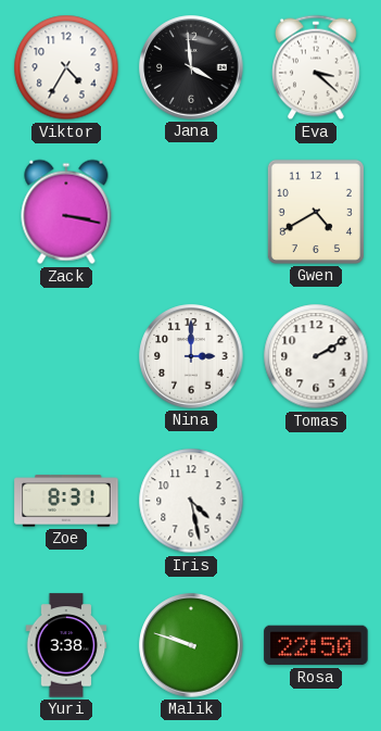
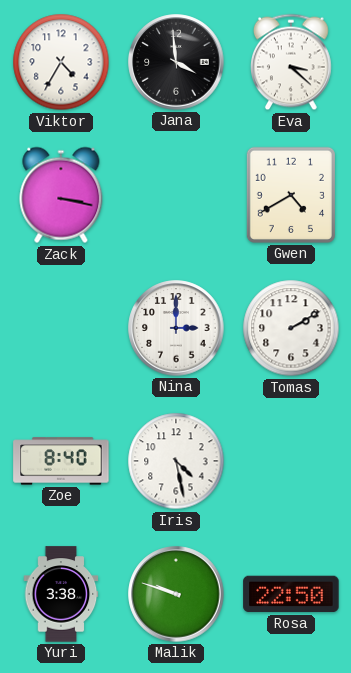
Zoe: 8:31 -> 8:40 (61, 461)
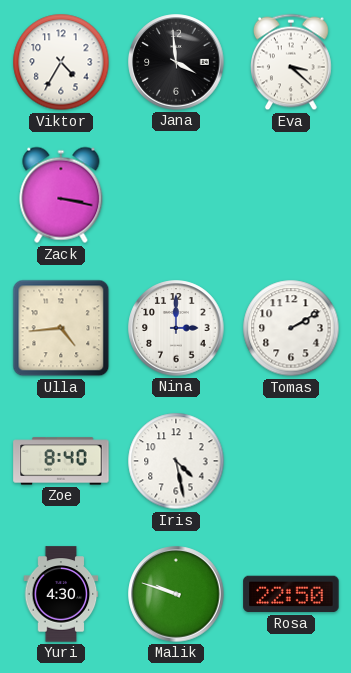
Gwen: 4:40 -> none (291, 195)
Ulla: none -> 4:44 (61, 328)
Yuri: 3:38 -> 4:30 (61, 594)
